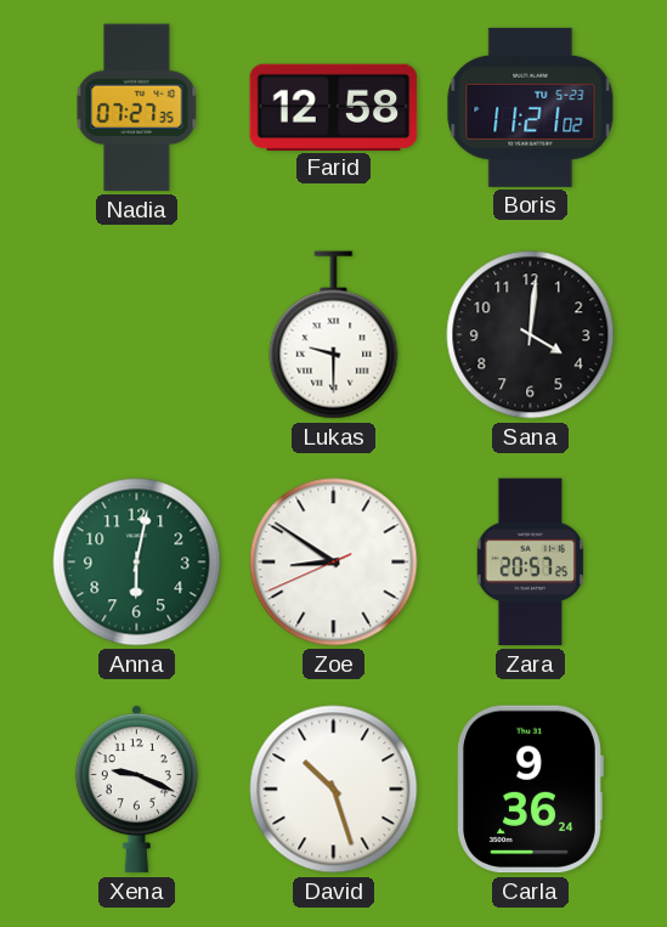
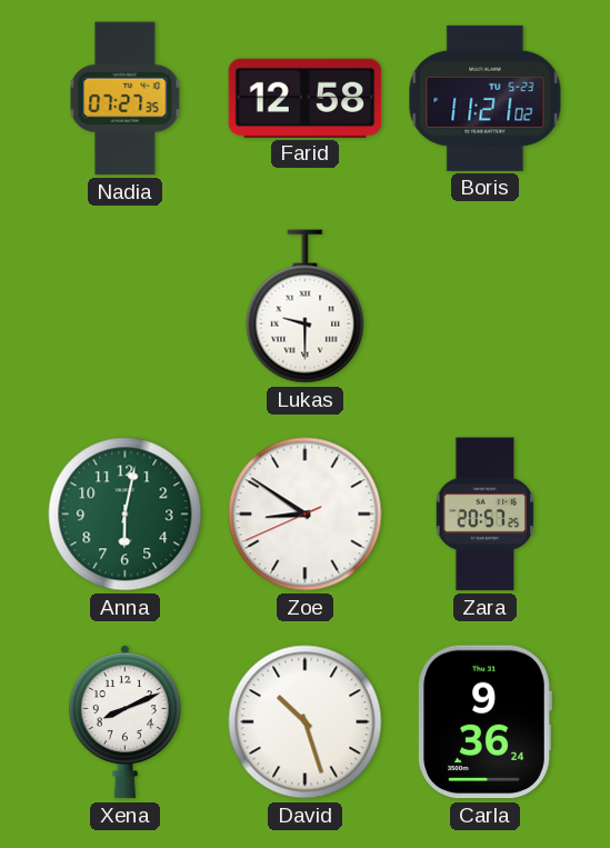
Sana: 4:01 -> none (531, 335)
Xena: 9:19 -> 8:11 (124, 722)
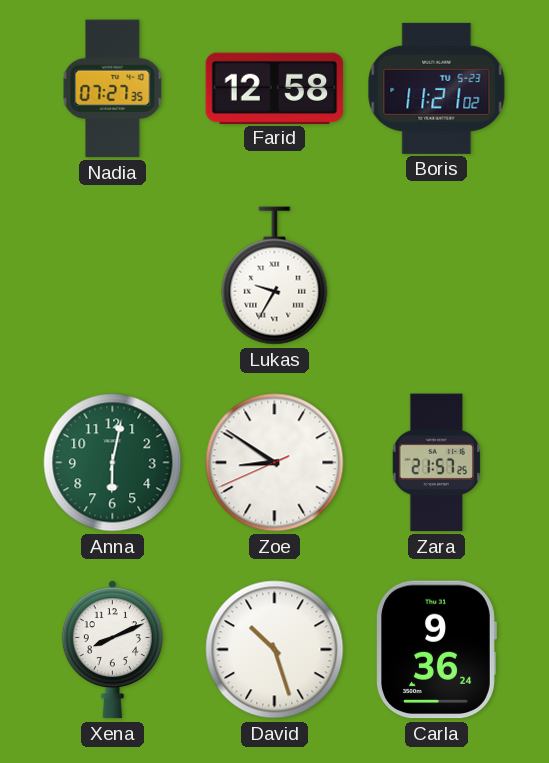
Lukas: 9:30 -> 9:35 (275, 276)
Zara: 20:57 -> 21:57 (437, 463)
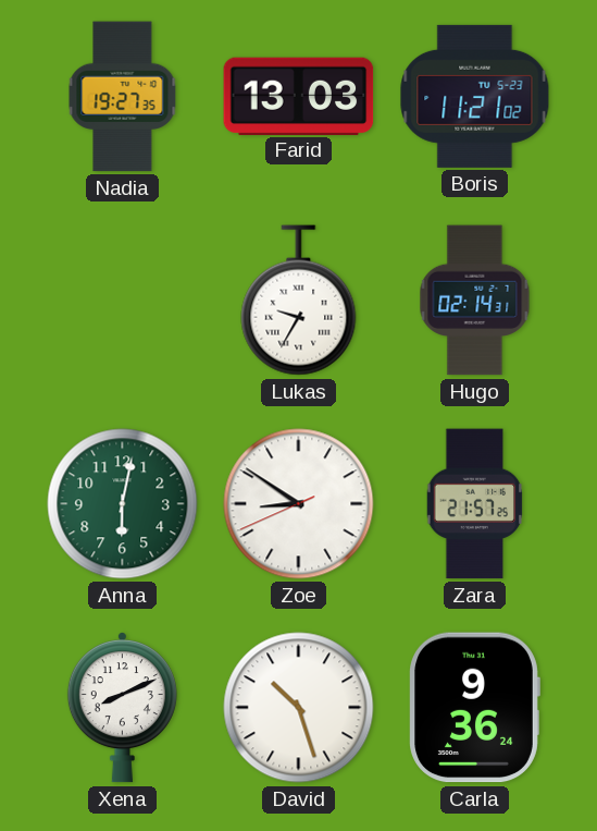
Nadia: 07:27 -> 19:27 (123, 97)
Farid: 12:58 -> 13:03 (299, 96)
Hugo: none -> 02:14 (475, 301)
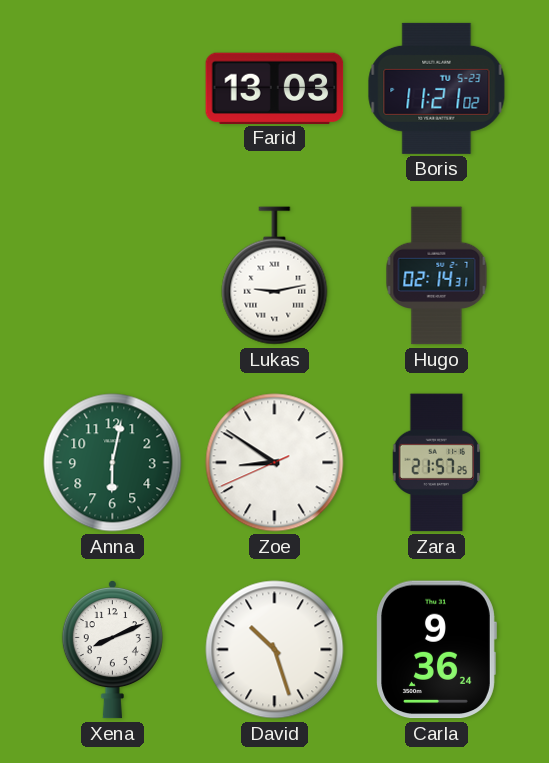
Nadia: 19:27 -> none (123, 97)
Lukas: 9:35 -> 9:13 (275, 276)
